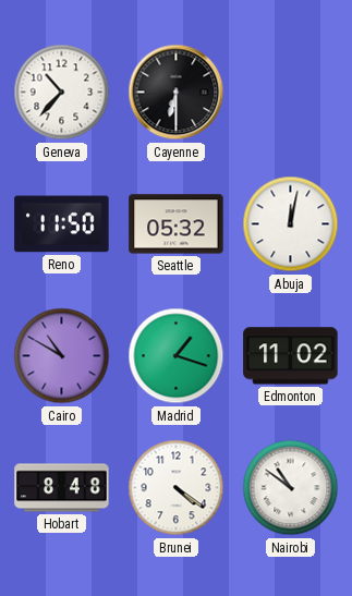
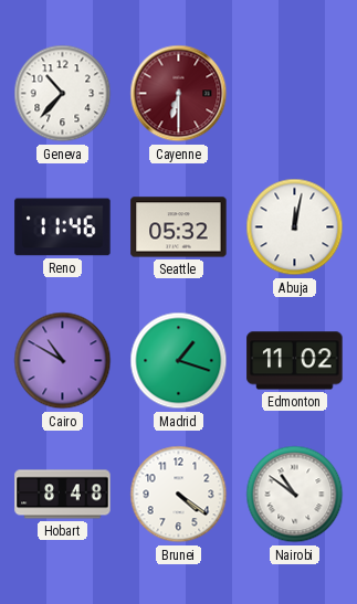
Cayenne dial: black -> burgundy (179, 94)
Reno: 11:50 -> 11:46 (63, 227)
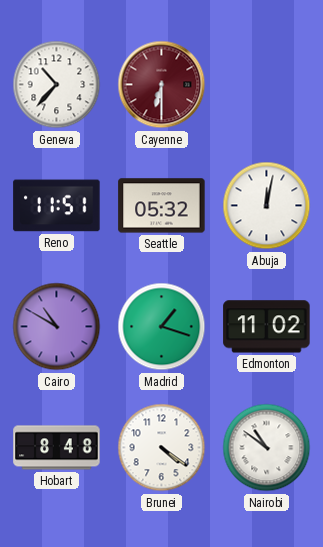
Reno: 11:46 -> 11:51 (57, 206)
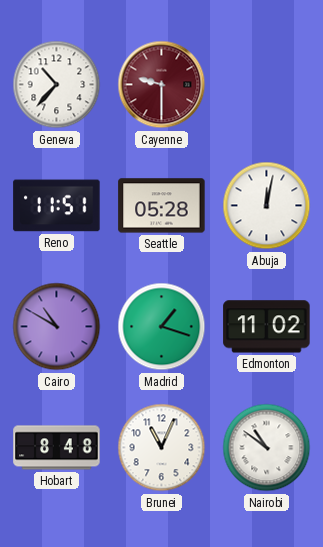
Cayenne: 6:30 -> 9:30 (162, 85)
Seattle: 05:32 -> 05:28 (162, 206)
Brunei: 4:21 -> 11:04 (162, 448)
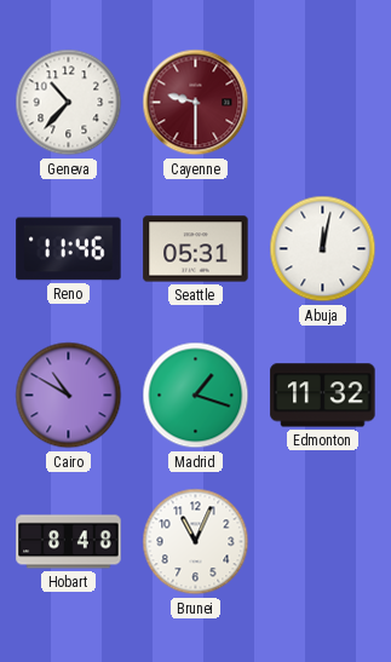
Reno: 11:51 -> 11:46 (69, 249)
Seattle: 05:28 -> 05:31 (196, 249)
Edmonton: 11:02 -> 11:32 (323, 396)
Nairobi: 10:51 -> none (267, 448)
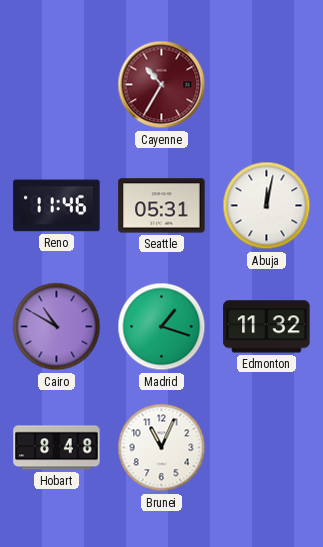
Geneva: 10:37 -> none (69, 103)
Cayenne: 9:30 -> 10:35 (162, 85)
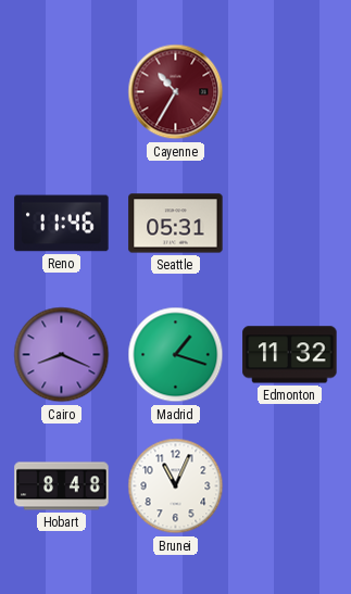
Abuja: 12:02 -> none (267, 206)
Cairo: 10:50 -> 8:19 (62, 355)
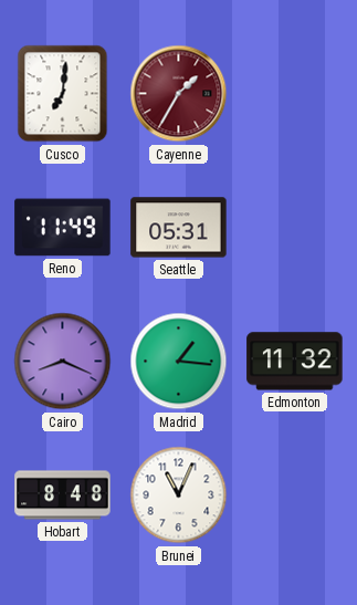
Cusco: none -> 7:01 (63, 94)
Cayenne: 10:35 -> 1:35 (179, 94)
Reno: 11:46 -> 11:49 (63, 228)
Madrid: 1:18 -> 1:16 (179, 362)
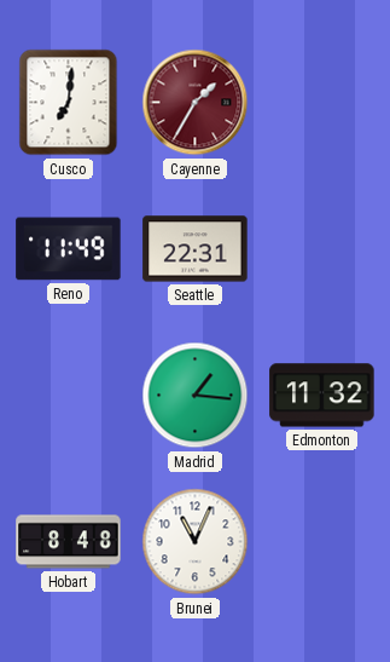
Seattle: 05:31 -> 22:31 (196, 249)
Cairo: 8:19 -> none (63, 362)
